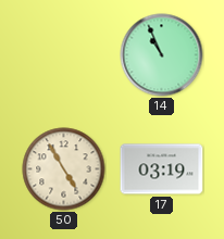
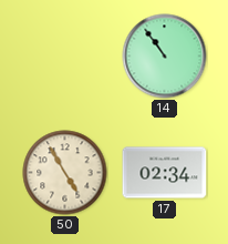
14: 10:56 -> 10:54 (165, 57)
17: 03:19 -> 02:34 (165, 173)
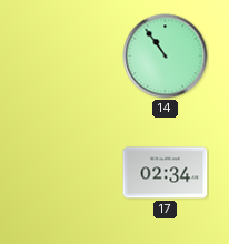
50: 4:55 -> none (65, 173)
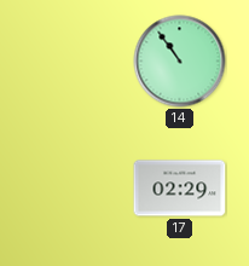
17: 02:34 -> 02:29 (180, 189)
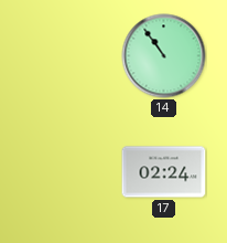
17: 02:29 -> 02:24 (164, 172)
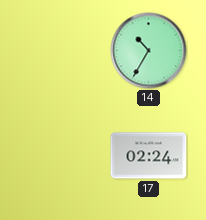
14: 10:54 -> 10:35 (149, 51)
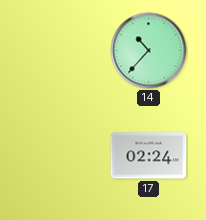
14: 10:35 -> 10:37 (149, 51)
